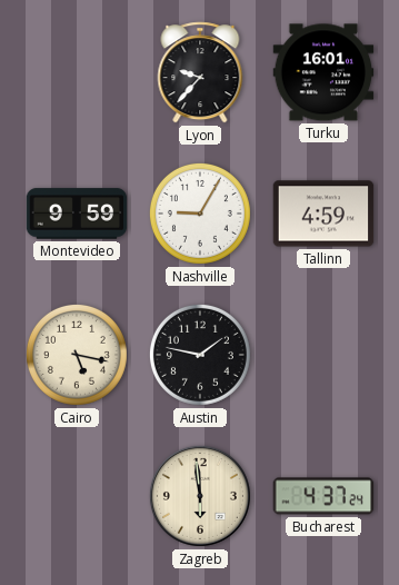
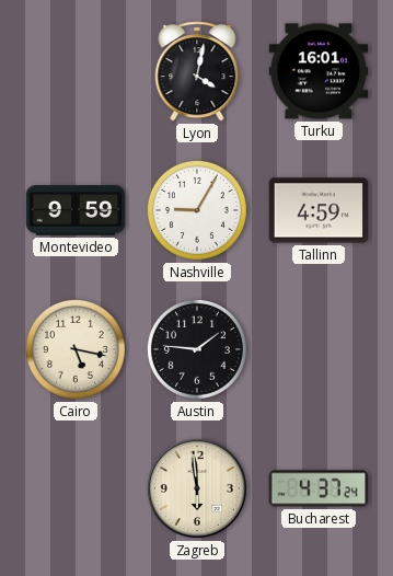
Lyon: 9:37 -> 4:02 (197, 71)
Austin: 1:47 -> 1:46 (197, 349)
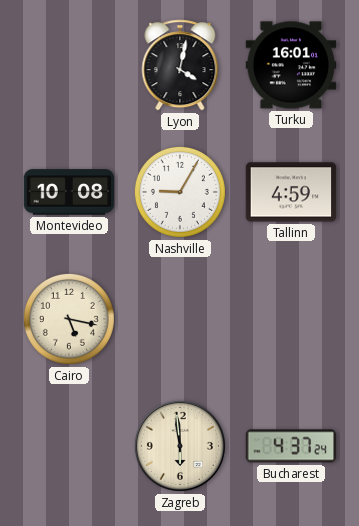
Montevideo: 9:59 -> 10:08 (69, 192)
Austin: 1:46 -> none (197, 349)
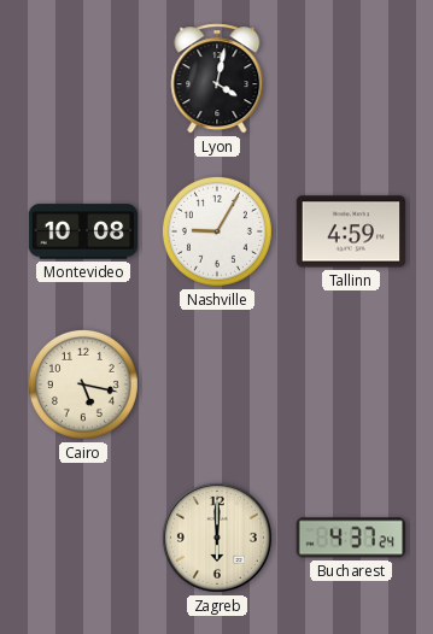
Turku: 16:01 -> none (291, 65)
Zagreb: 5:59 -> 6:00 (217, 538)
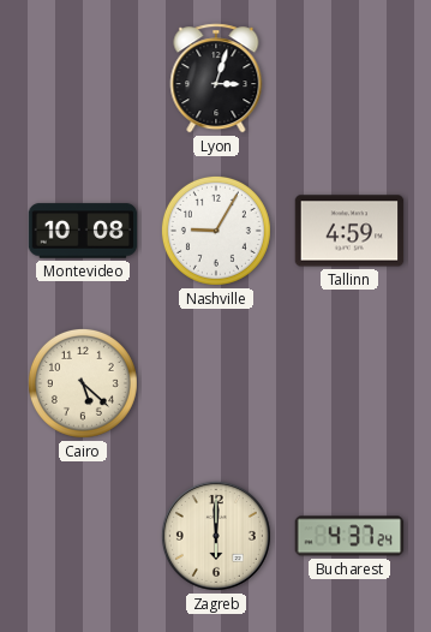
Lyon: 4:02 -> 3:03 (216, 78)
Cairo: 5:17 -> 5:22 (83, 383)
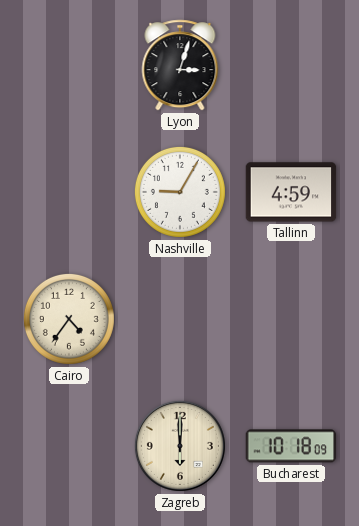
Montevideo: 10:08 -> none (83, 231)
Cairo: 5:22 -> 4:36 (69, 319)
Bucharest: 4:37 -> 10:18 (291, 446)
